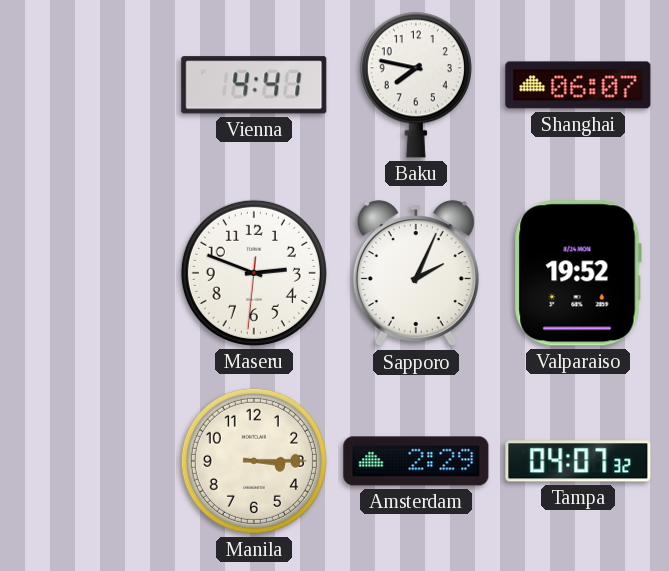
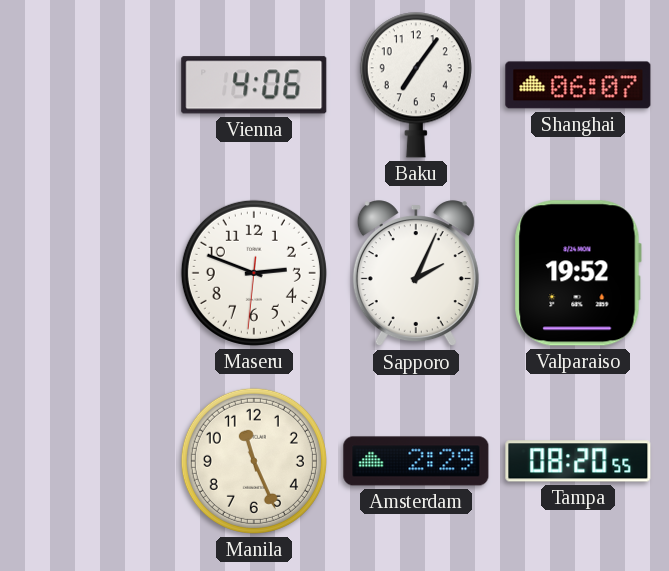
Vienna: 4:41 -> 4:06 (254, 85)
Baku: 7:47 -> 7:06 (416, 85)
Manila: 3:15 -> 11:26 (254, 461)
Tampa: 04:07 -> 08:20 (578, 461)
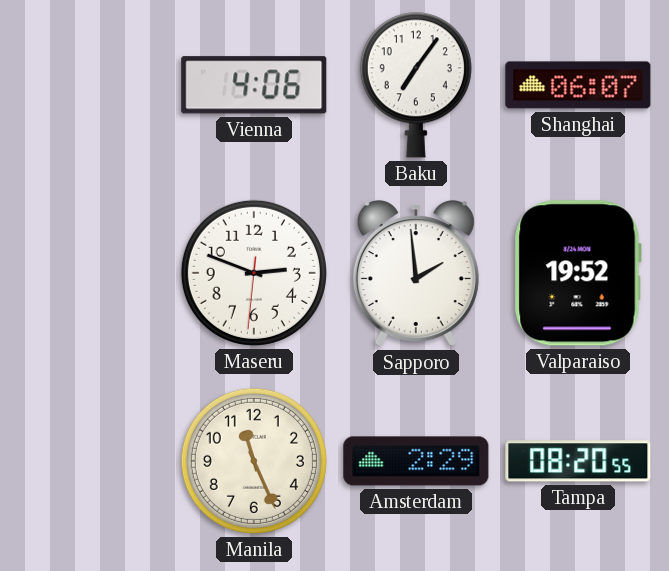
Sapporo: 2:04 -> 1:59 (416, 274)
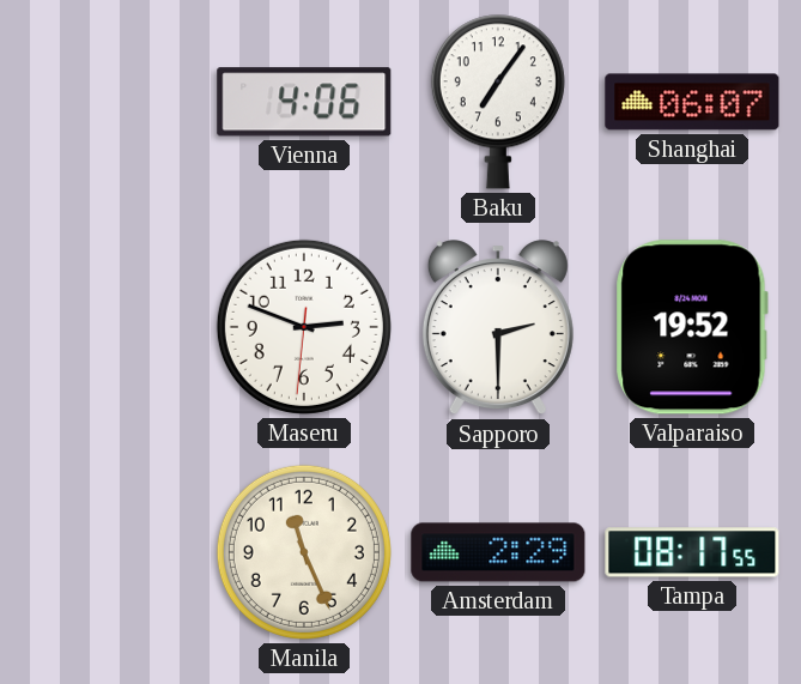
Sapporo: 1:59 -> 2:30 (498, 328)
Tampa: 08:20 -> 08:17 (692, 552)
